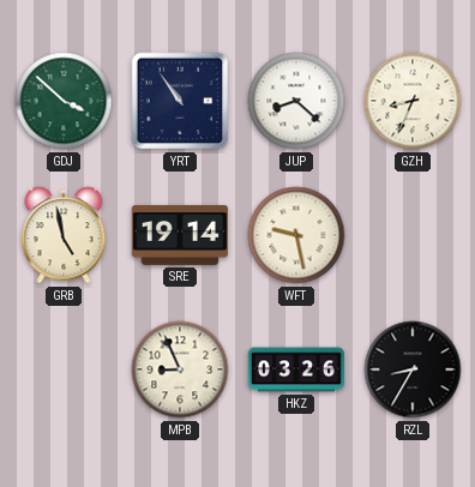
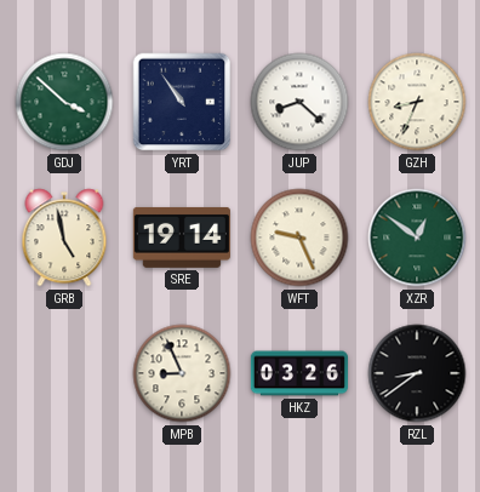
WFT: 9:28 -> 9:26 (299, 238)
XZR: none -> 12:51 (417, 238)
RZL: 8:35 -> 8:39 (417, 373)
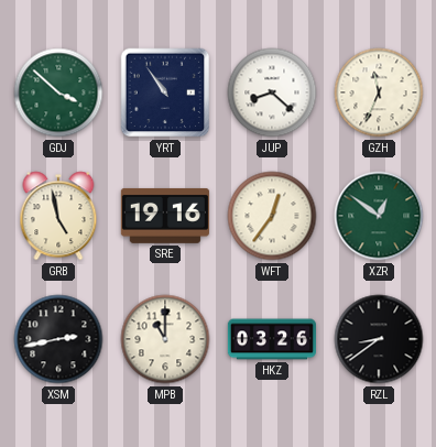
GZH: 8:34 -> 11:34 (379, 92)
SRE: 19:14 -> 19:16 (165, 216)
WFT: 9:26 -> 12:36 (272, 216)
XSM: none -> 2:43 (58, 339)
MPB: 8:56 -> 11:00 (165, 339)
